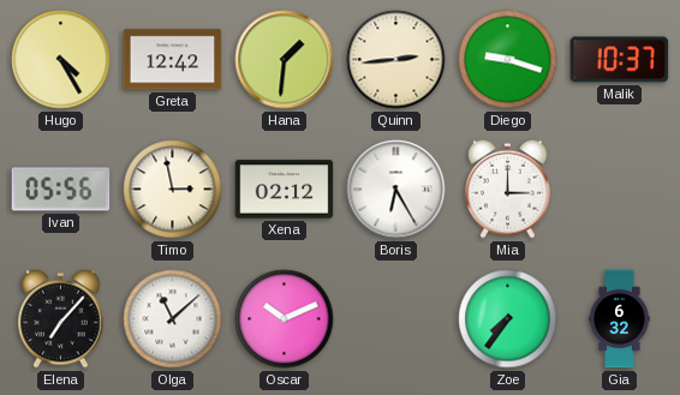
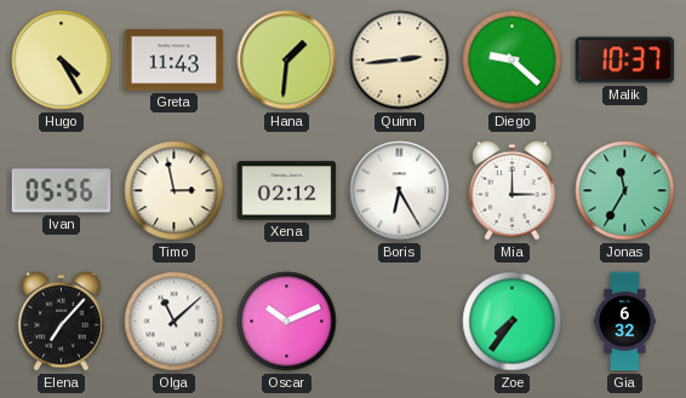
Greta: 12:42 -> 11:43 (175, 60)
Diego: 9:18 -> 9:22 (513, 60)
Jonas: none -> 11:35 (625, 191)
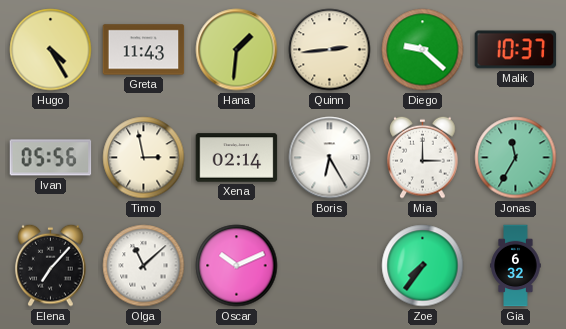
Xena: 02:12 -> 02:14 (237, 158)
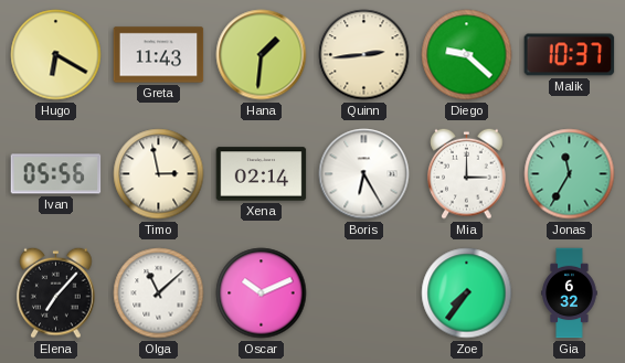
Hugo: 4:25 -> 6:20 (56, 55)
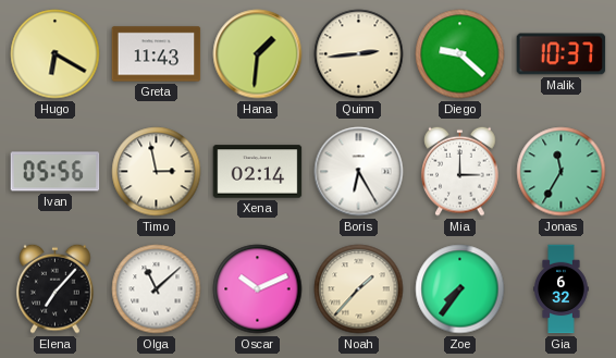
Noah: none -> 1:37 (359, 289)
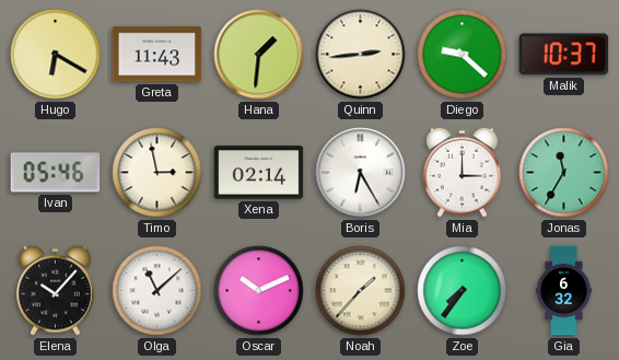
Ivan: 05:56 -> 05:46 (56, 173)
Elena: 7:07 -> 10:07 (56, 290)
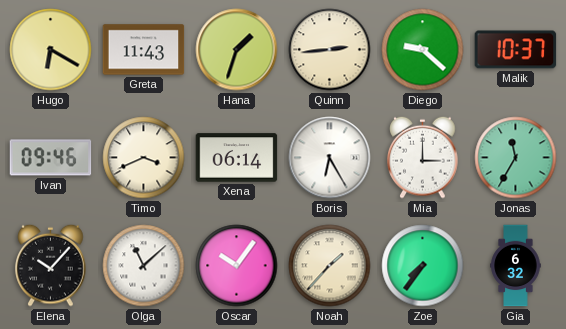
Hana: 1:31 -> 1:33 (237, 50)
Ivan: 05:46 -> 09:46 (51, 158)
Timo: 2:58 -> 3:41 (144, 158)
Xena: 02:14 -> 06:14 (237, 158)
Oscar: 10:11 -> 10:06 (237, 266)
